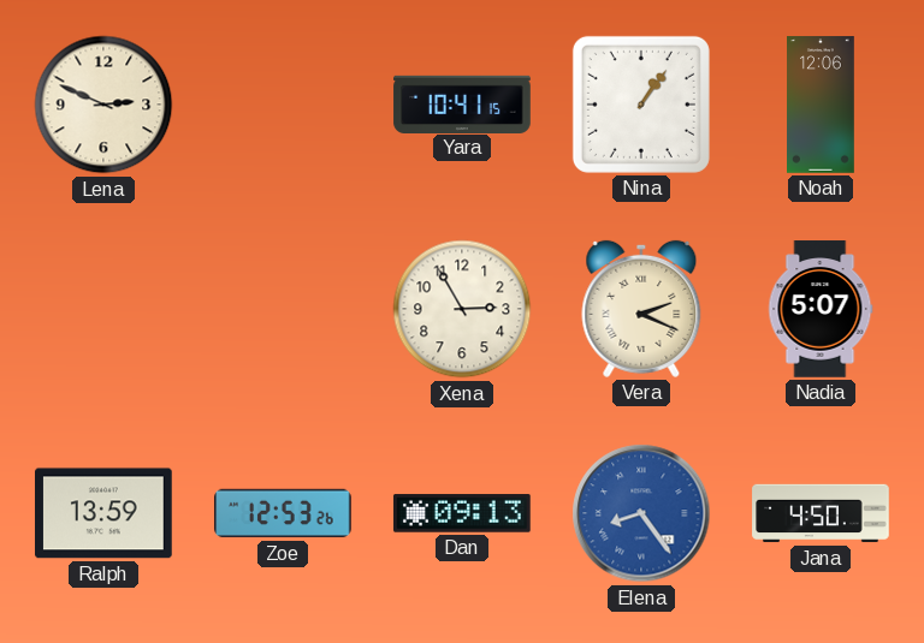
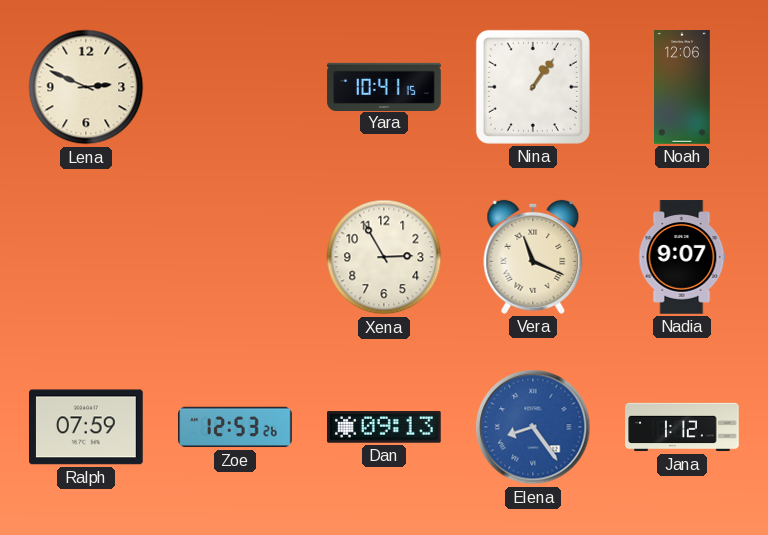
Vera: 2:19 -> 11:19 (533, 257)
Nadia: 5:07 -> 9:07 (682, 257)
Ralph: 13:59 -> 07:59 (87, 427)
Jana: 4:50 -> 1:12 (682, 427)
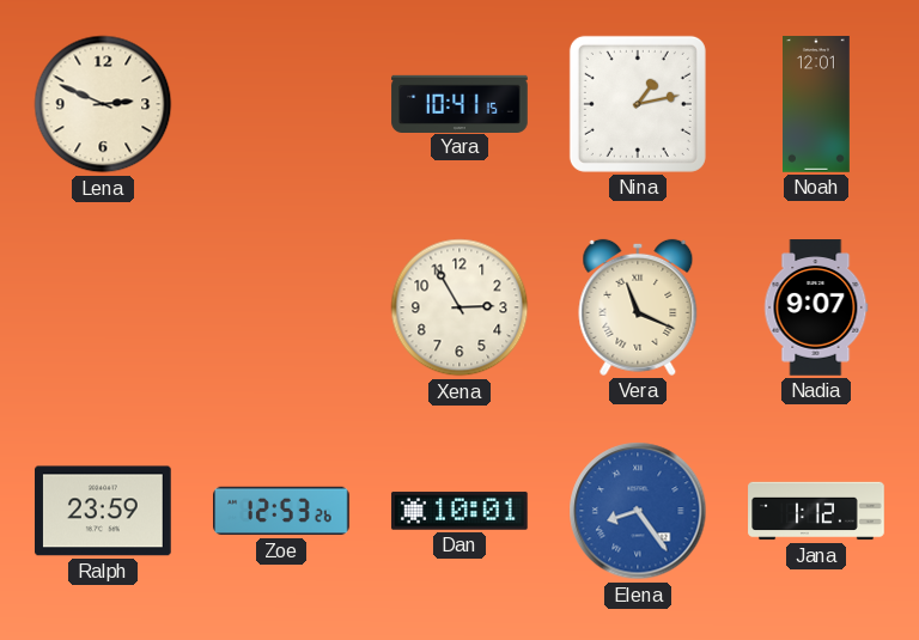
Nina: 1:06 -> 1:13 (638, 104)
Noah: 12:06 -> 12:01 (817, 104)
Ralph: 07:59 -> 23:59 (104, 511)
Dan: 09:13 -> 10:01 (461, 511)
